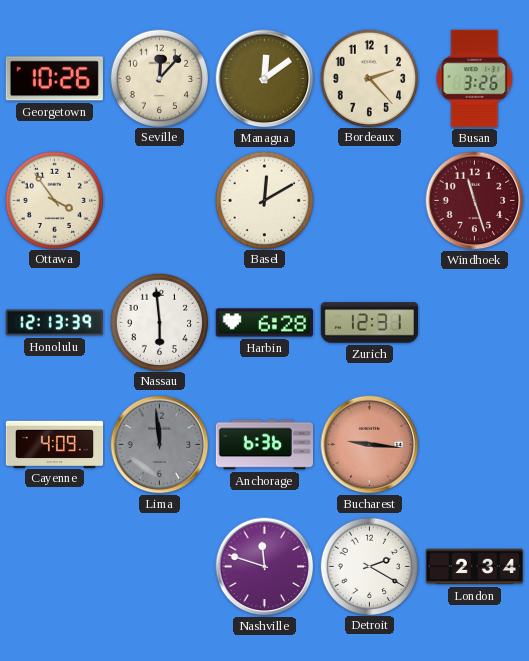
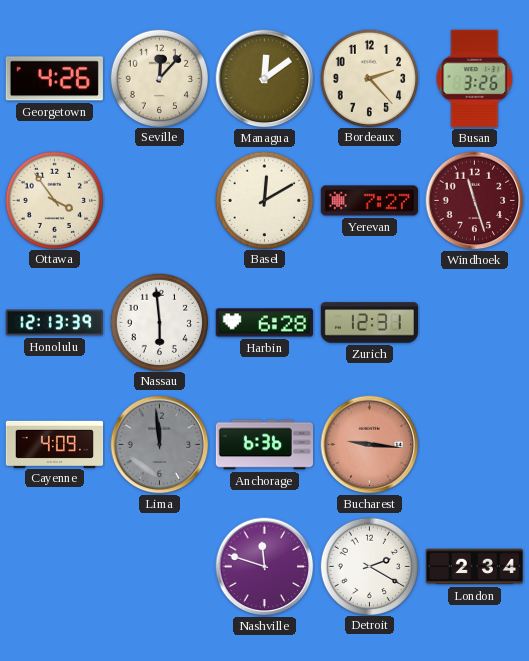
Georgetown: 10:26 -> 4:26 (54, 79)
Yerevan: none -> 7:27 (369, 201)
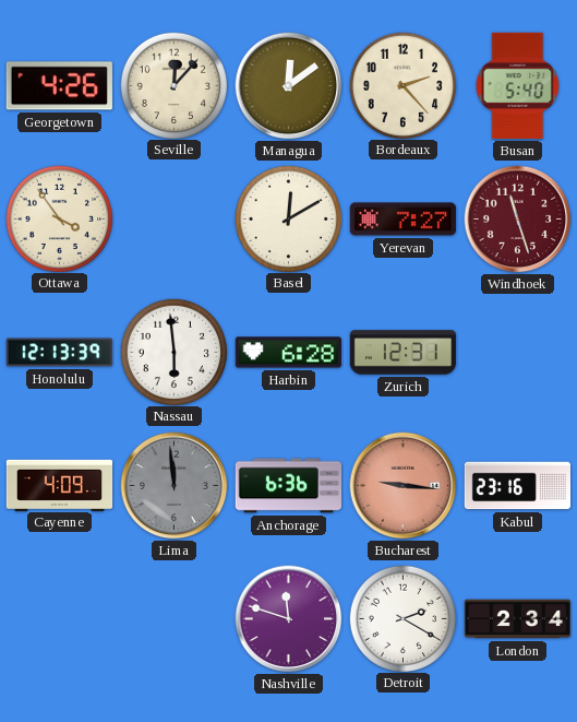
Busan: 3:26 -> 5:40 (518, 85)
Kabul: none -> 23:16 (518, 486)
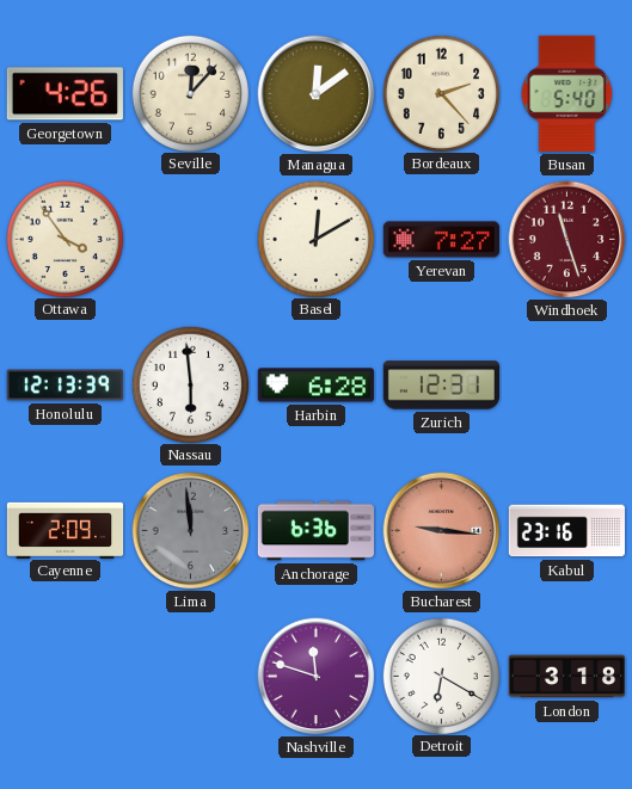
Cayenne: 4:09 -> 2:09 (66, 530)
Detroit: 2:20 -> 6:20 (441, 676)
London: 2:34 -> 3:18 (566, 677)
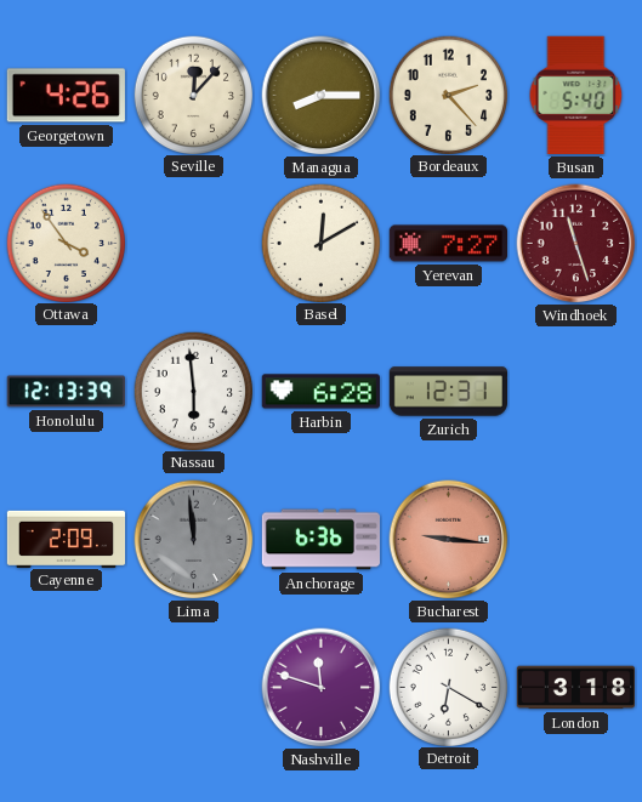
Managua: 12:09 -> 8:15 (322, 96)
Kabul: 23:16 -> none (567, 531)
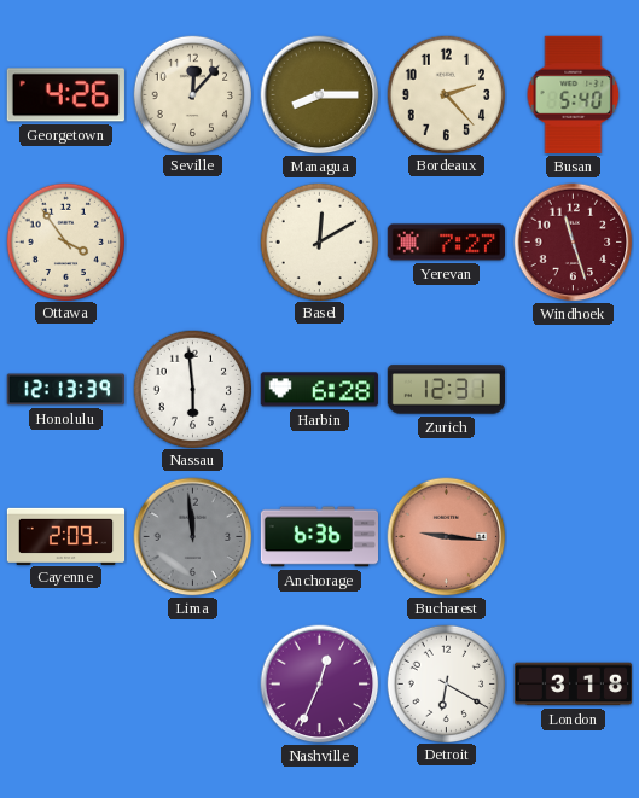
Nashville: 11:48 -> 12:34 (320, 685)
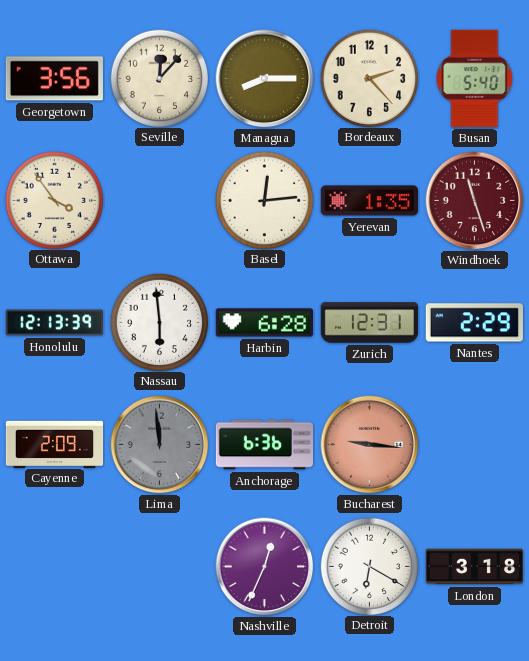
Georgetown: 4:26 -> 3:56 (54, 79)
Basel: 12:10 -> 12:14 (264, 200)
Yerevan: 7:27 -> 1:35 (369, 201)
Nantes: none -> 2:29 (474, 323)
